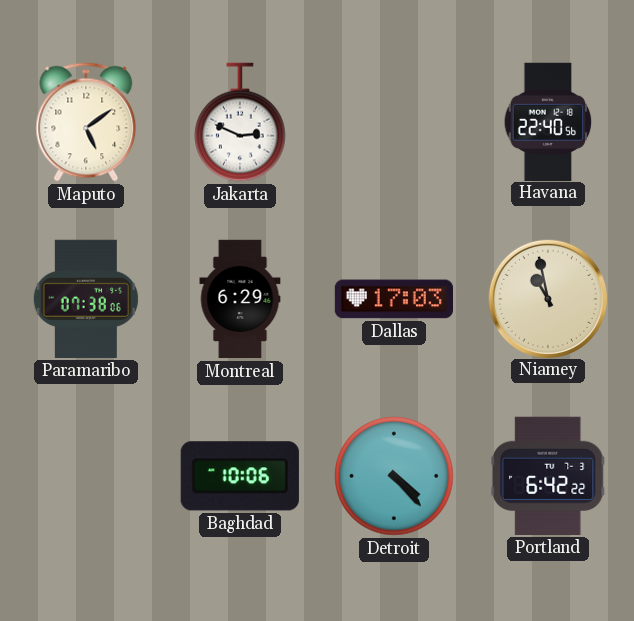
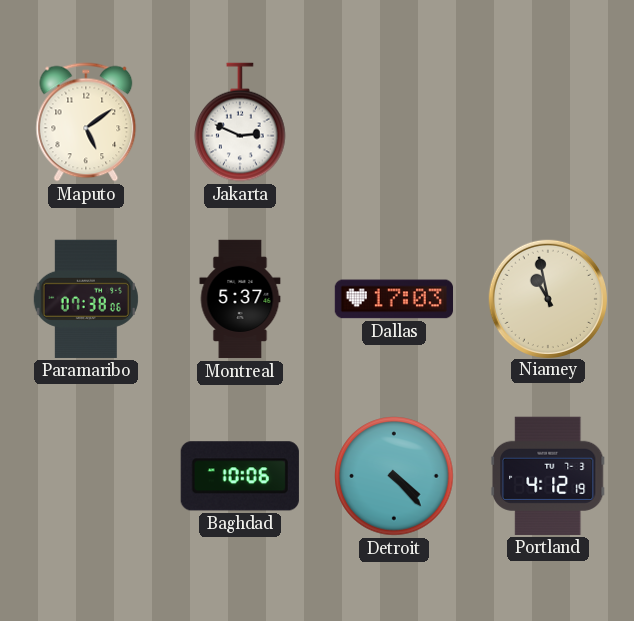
Havana: 22:40 -> none (548, 121)
Montreal: 6:29 -> 5:37 (240, 299)
Portland: 6:42 -> 4:12 (548, 476)
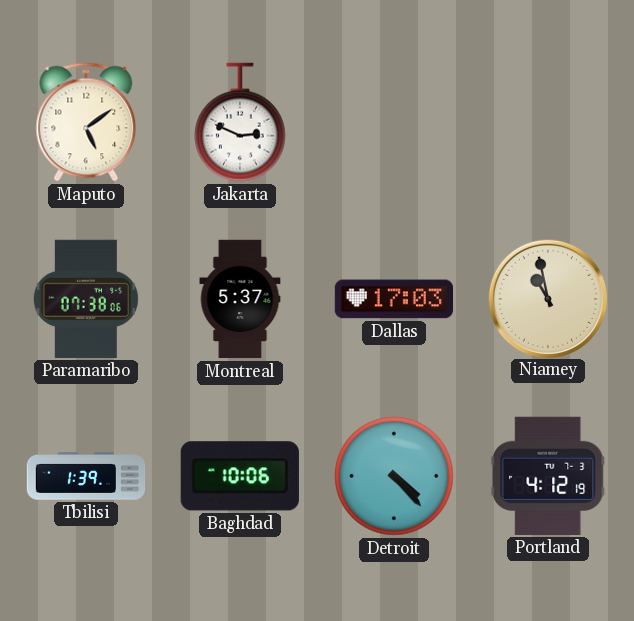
Tbilisi: none -> 1:39 (86, 476)
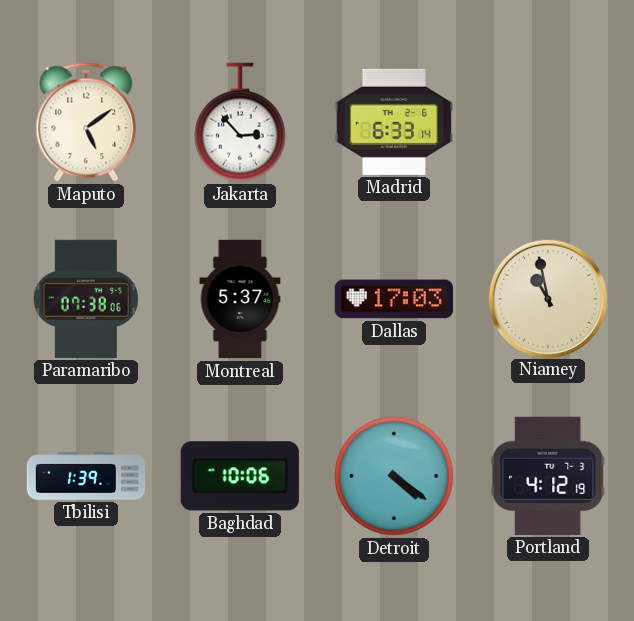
Jakarta: 2:49 -> 2:53 (240, 122)
Madrid: none -> 6:33 (393, 122)
Detroit: 4:23 -> 4:21 (394, 476)
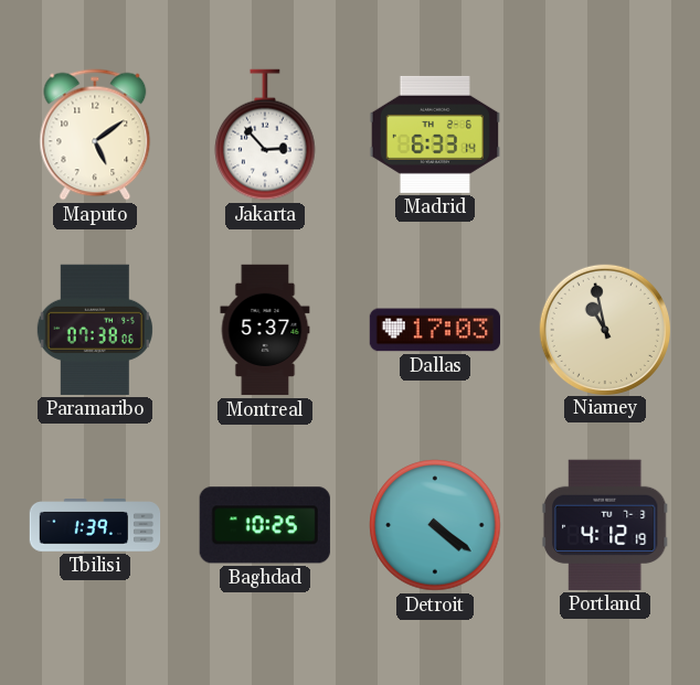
Baghdad: 10:06 -> 10:25 (265, 525)
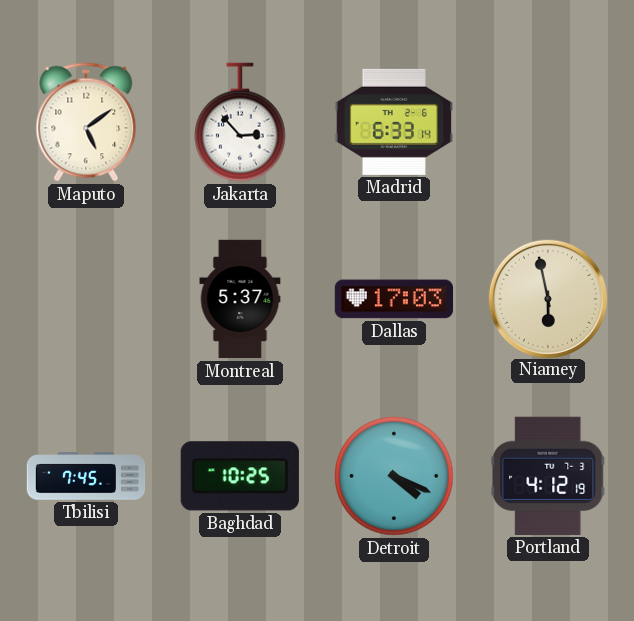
Paramaribo: 07:38 -> none (95, 330)
Niamey: 10:58 -> 5:58 (547, 298)
Tbilisi: 1:39 -> 7:45 (86, 476)
Detroit: 4:21 -> 4:19 (394, 476)
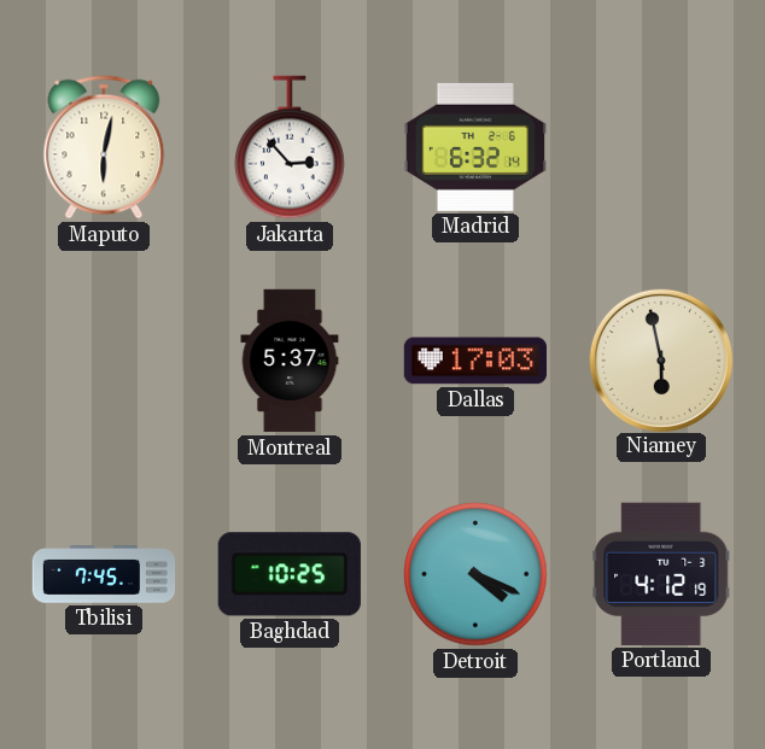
Maputo: 5:09 -> 6:02 (104, 147)
Madrid: 6:33 -> 6:32 (474, 147)
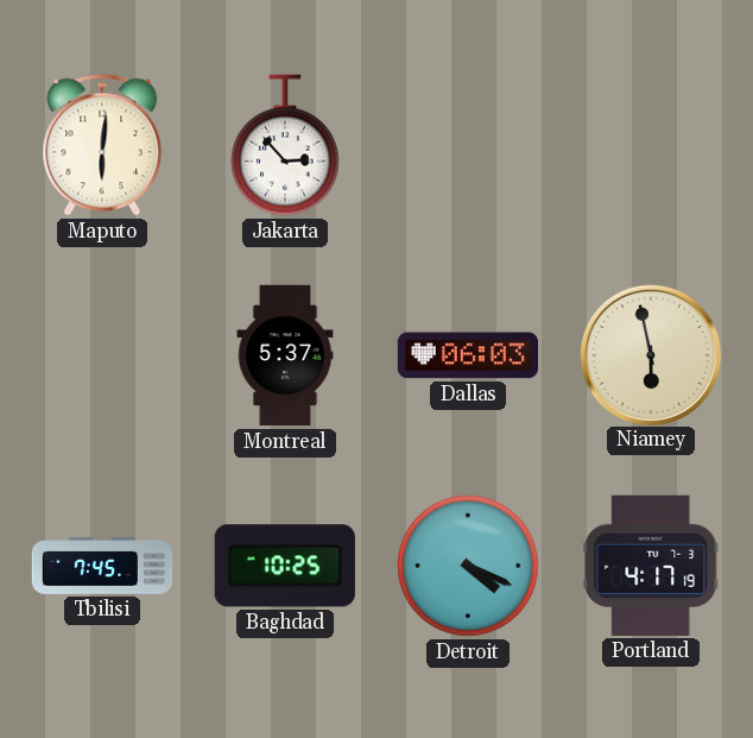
Maputo: 6:02 -> 6:01 (102, 145)
Madrid: 6:32 -> none (474, 147)
Dallas: 17:03 -> 06:03 (467, 355)
Portland: 4:12 -> 4:17 (651, 566)
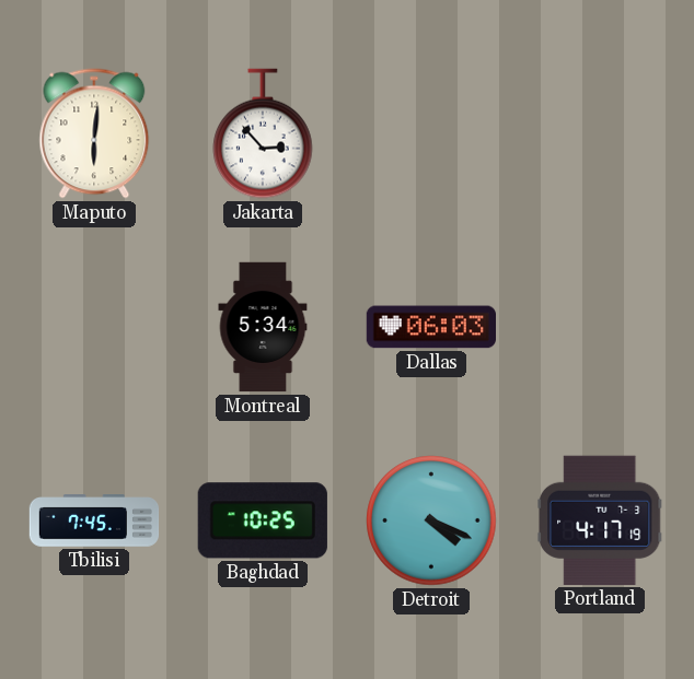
Montreal: 5:37 -> 5:34 (263, 327)
Niamey: 5:58 -> none (650, 354)
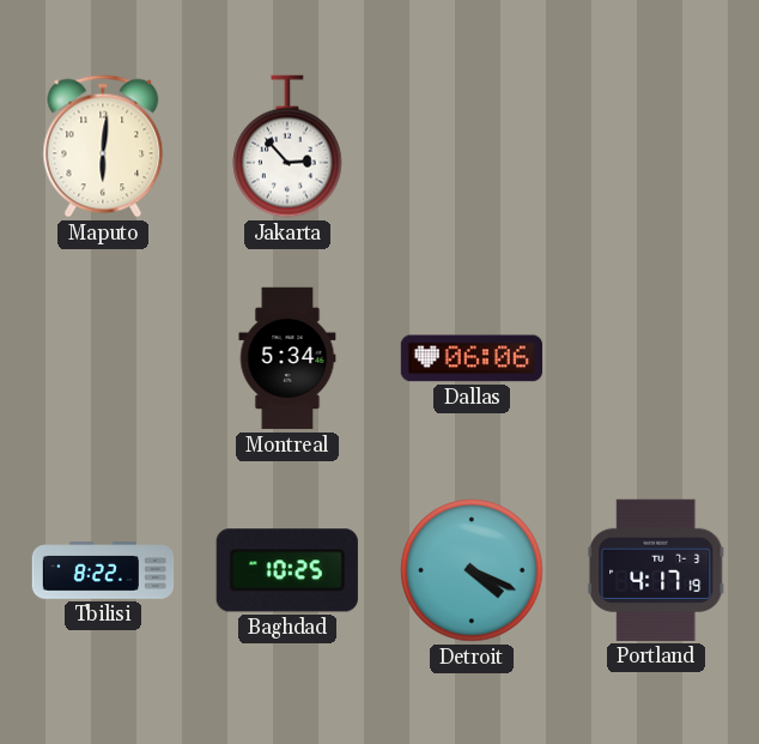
Dallas: 06:03 -> 06:06 (470, 358)
Tbilisi: 7:45 -> 8:22 (103, 570)
